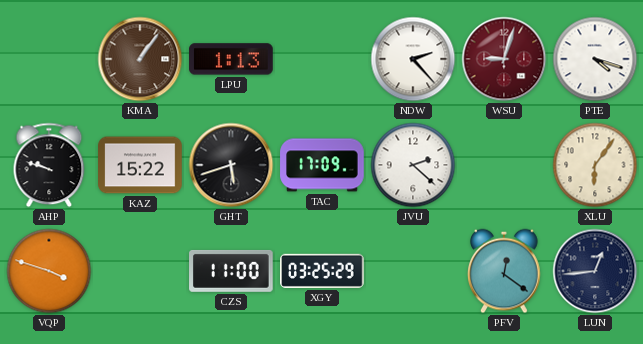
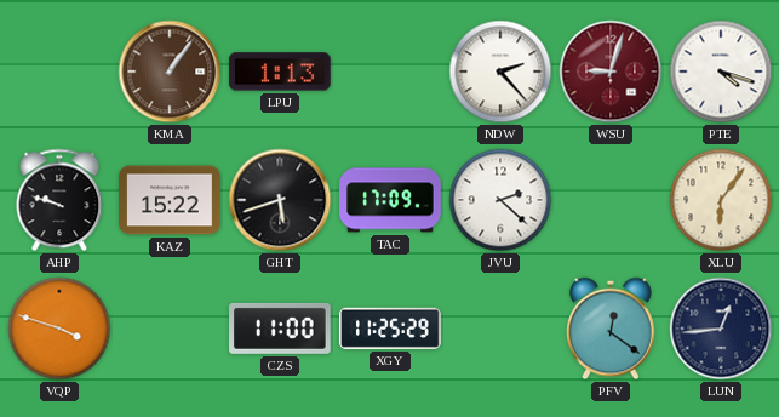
XGY: 03:25 -> 11:25 (390, 329)
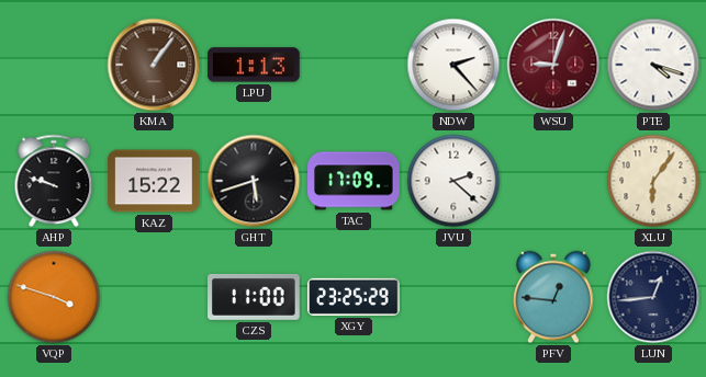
XGY: 11:25 -> 23:25 (354, 297)
PFV: 12:21 -> 12:46 (553, 297)
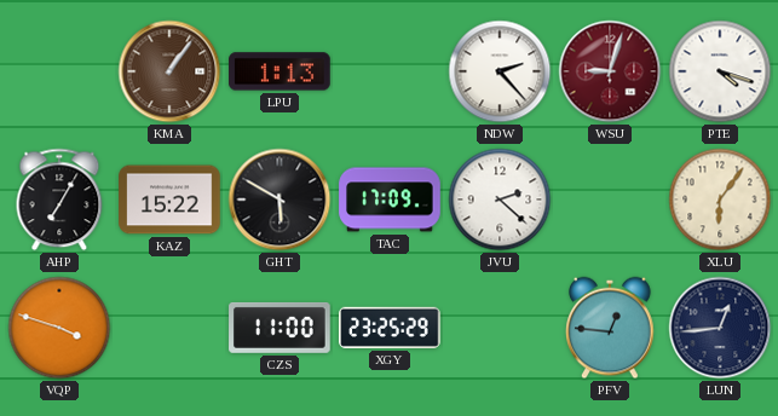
AHP: 9:48 -> 7:05 (59, 200)
GHT: 5:42 -> 5:50 (279, 200)
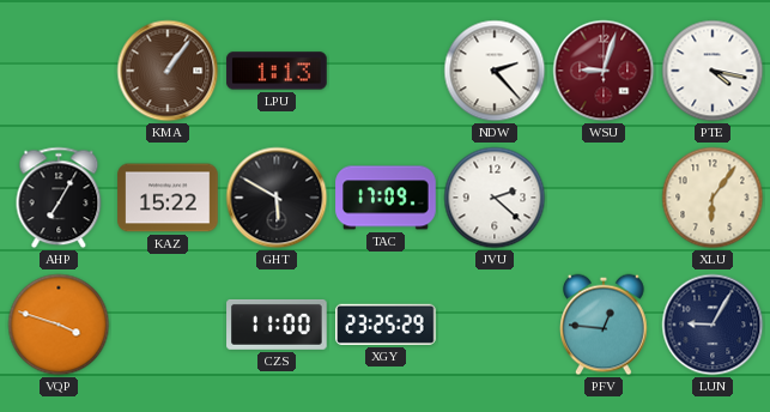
PTE: 4:18 -> 4:17 (713, 71)
LUN: 12:44 -> 9:05 (713, 325)
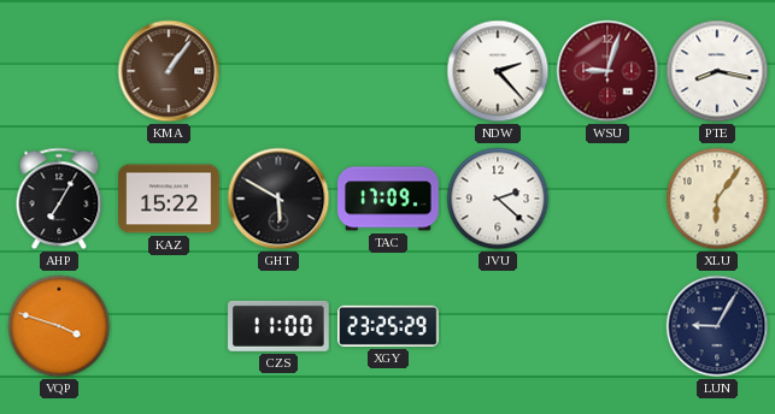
LPU: 1:13 -> none (277, 71)
PTE: 4:17 -> 8:17 (717, 71)
PFV: 12:46 -> none (604, 325)
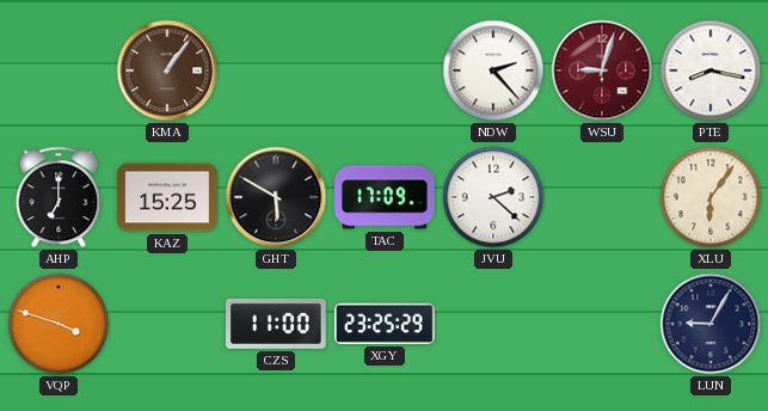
AHP: 7:05 -> 7:00 (59, 197)
KAZ: 15:22 -> 15:25 (167, 197)
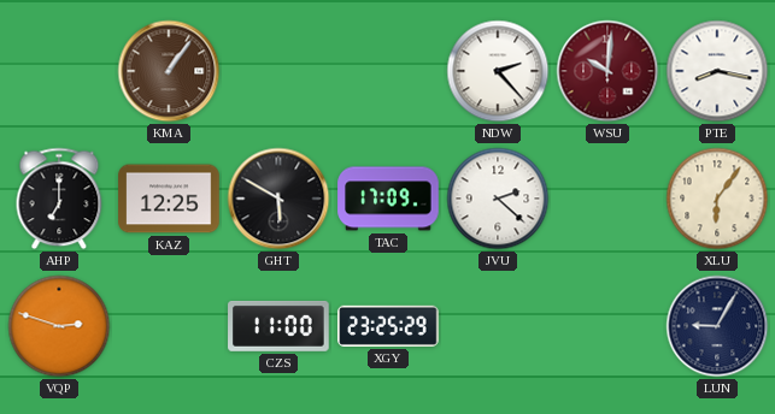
WSU: 9:03 -> 10:01 (607, 71)
KAZ: 15:25 -> 12:25 (169, 199)
VQP: 3:48 -> 2:48 (59, 326)
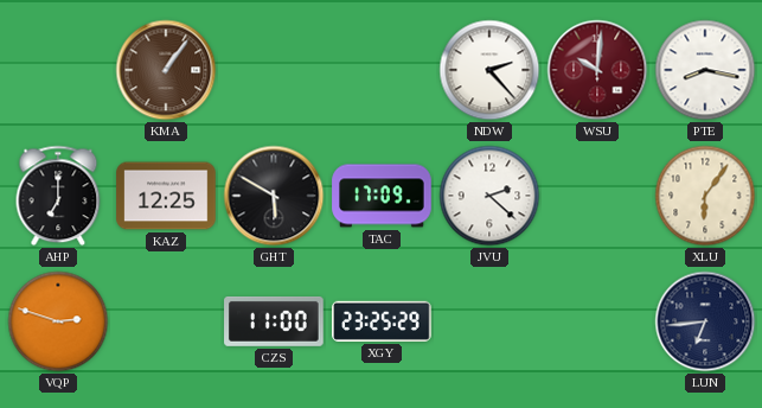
LUN: 9:05 -> 6:44 (705, 321)
